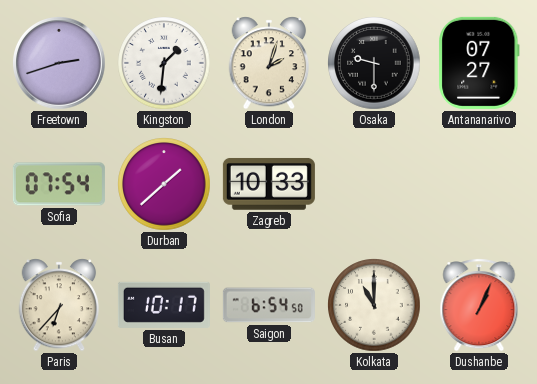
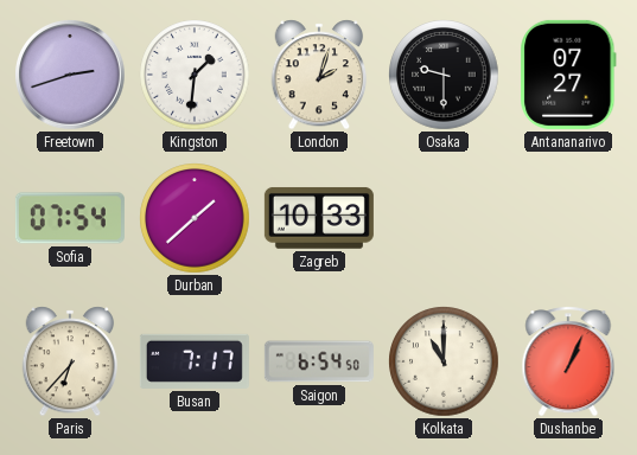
Busan: 10:17 -> 7:17 (195, 361)
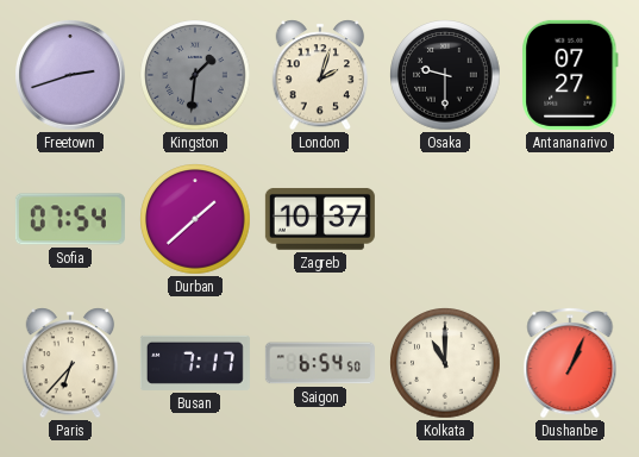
Kingston dial: white -> grey (195, 75)
Zagreb: 10:33 -> 10:37 (320, 219)
